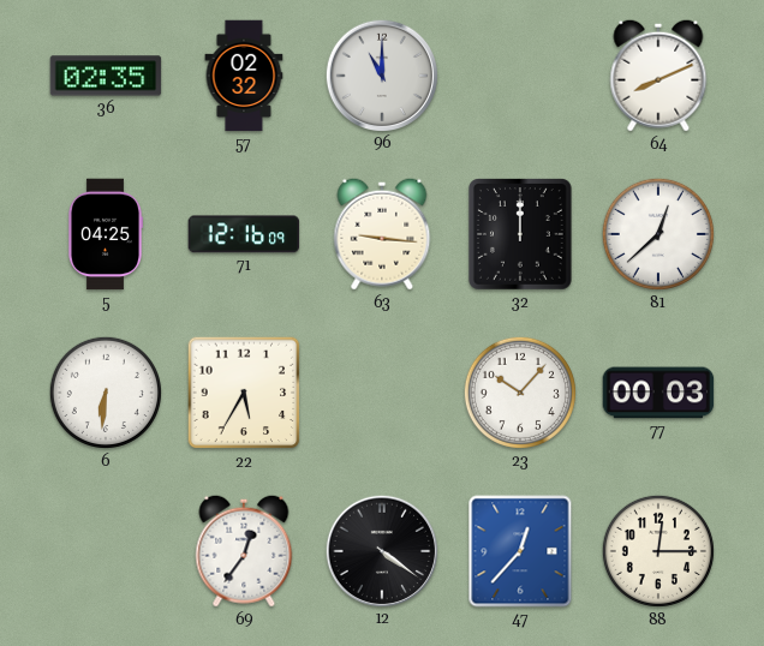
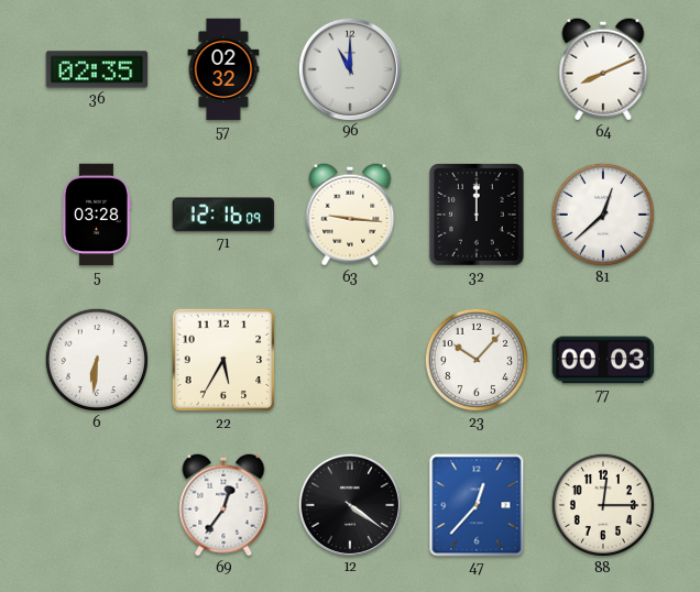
5: 04:25 -> 03:28 (96, 215)
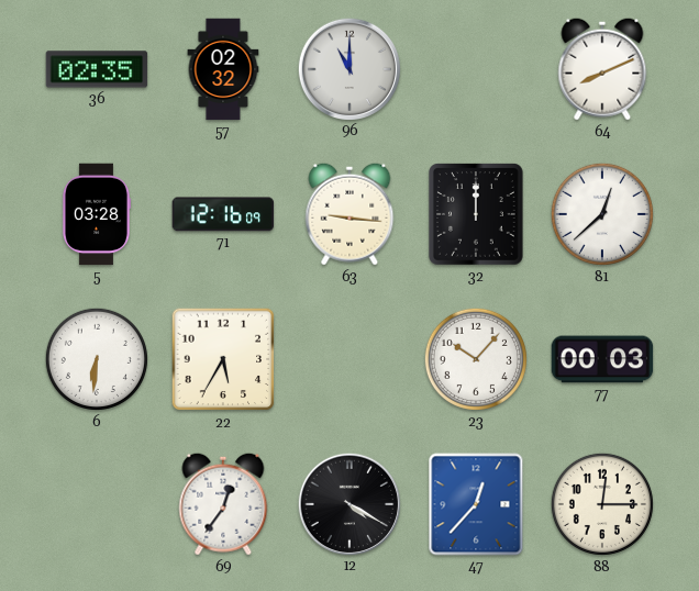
12: 4:21 -> 4:20 (348, 503)
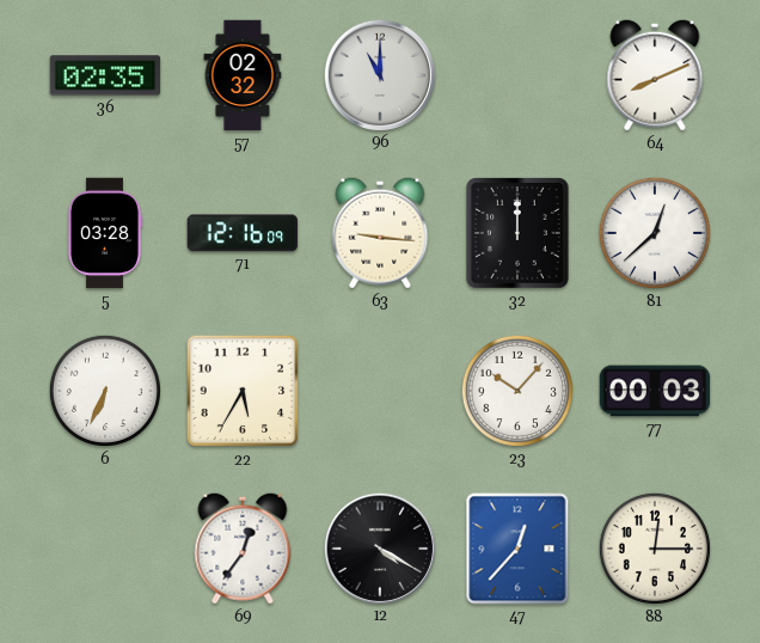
6: 6:31 -> 6:34 (105, 391)
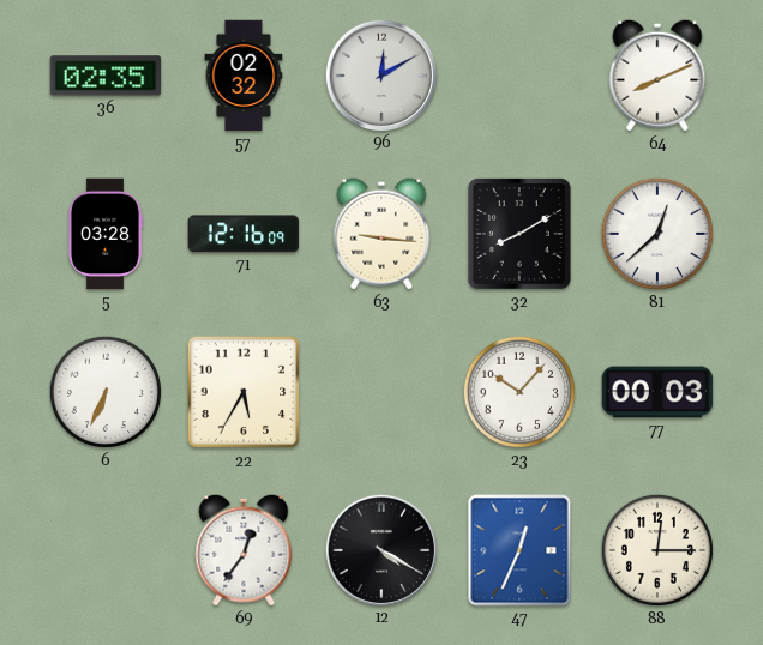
96: 11:00 -> 12:10 (380, 74)
32: 12:00 -> 8:10 (521, 234)
47: 12:37 -> 12:34 (519, 550)
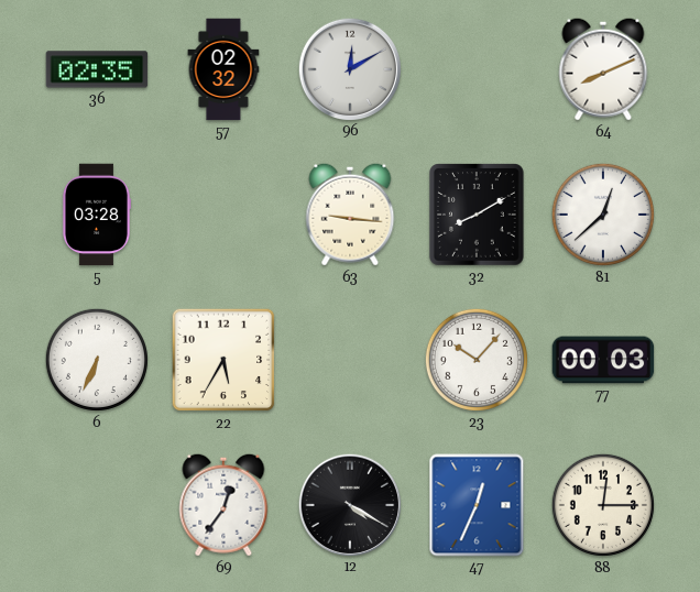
71: 12:16 -> none (244, 234)
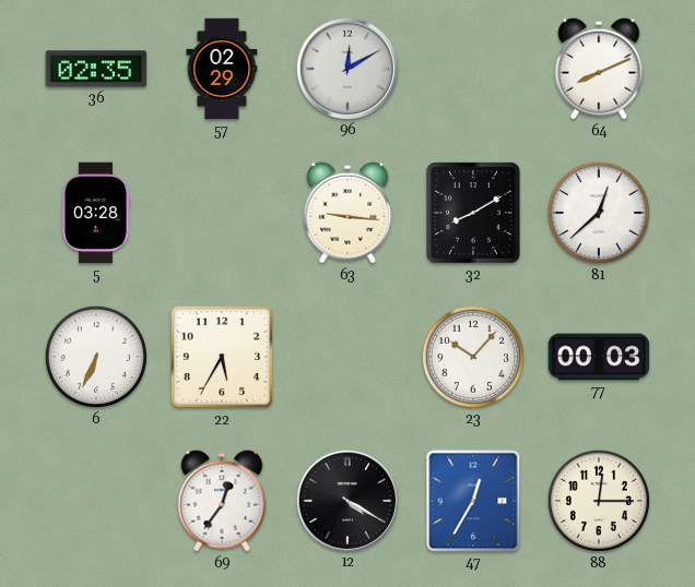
57: 02:32 -> 02:29 (222, 69)
47: 12:34 -> 12:35 (473, 501)
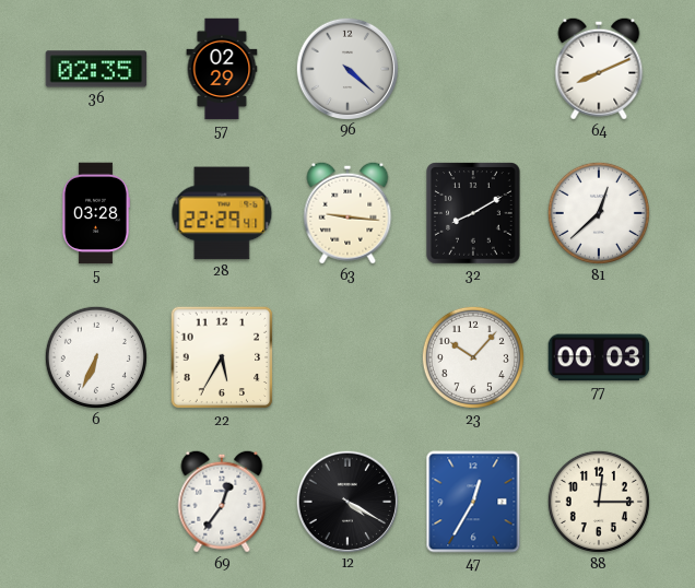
96: 12:10 -> 4:22 (346, 68)
28: none -> 22:29 (222, 213)
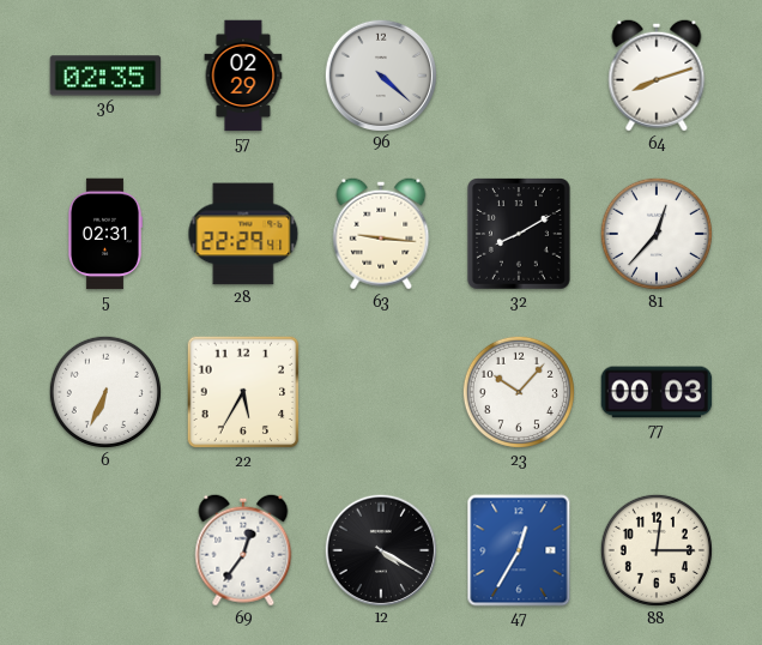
64: 8:11 -> 8:12 (657, 76)
5: 03:28 -> 02:31 (104, 234)
81: 12:38 -> 12:37 (657, 234)
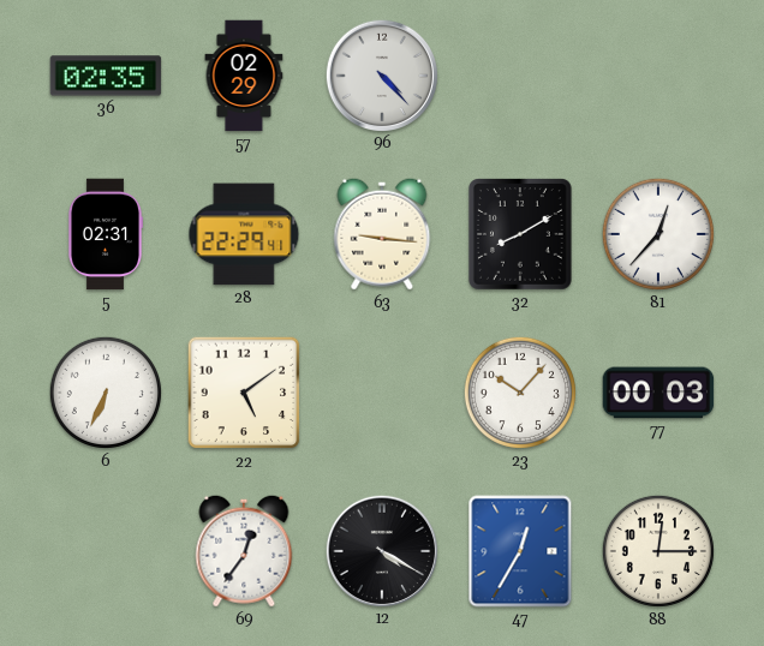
96: 4:22 -> 4:23 (381, 74)
64: 8:12 -> none (657, 76)
22: 5:35 -> 5:09 (244, 393)
